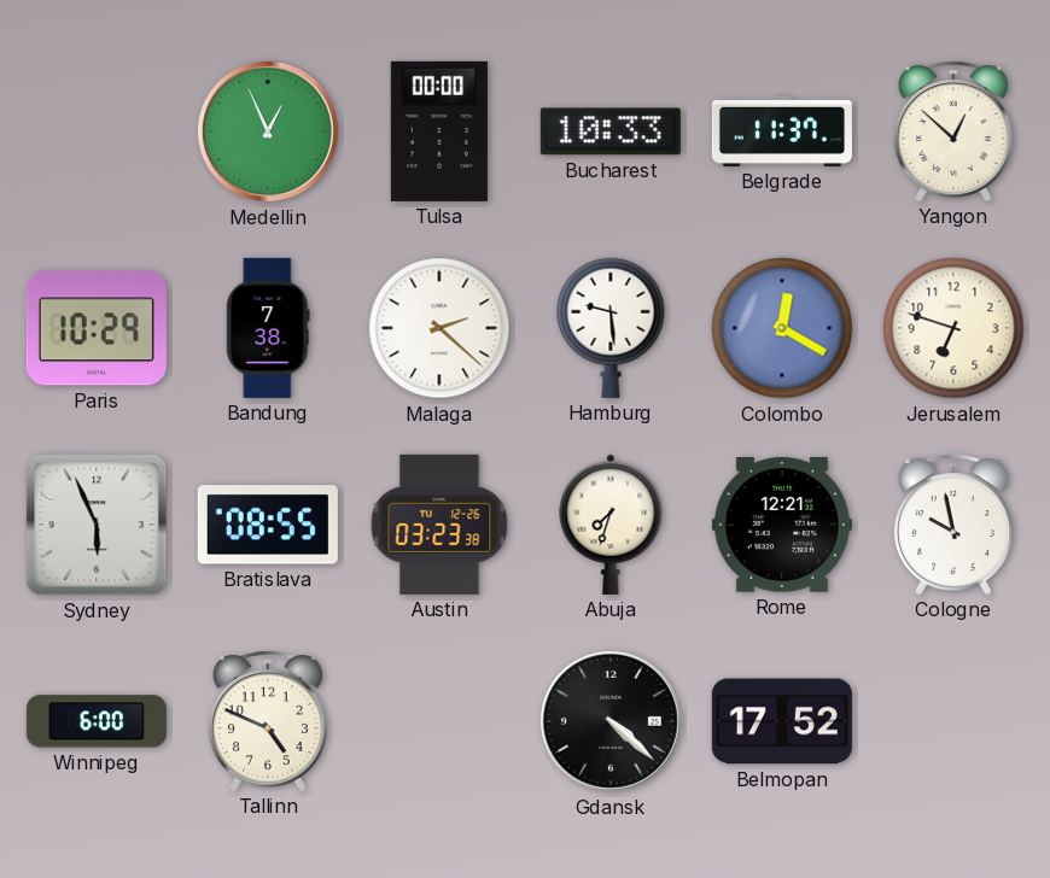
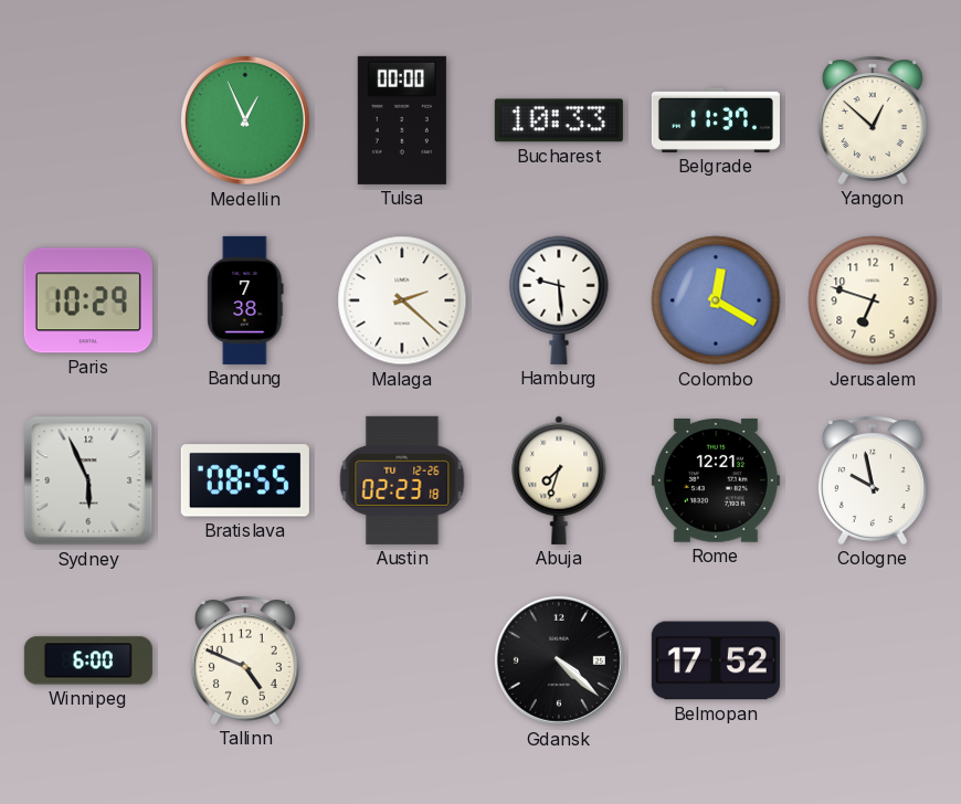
Austin: 03:23 -> 02:23 (402, 480)
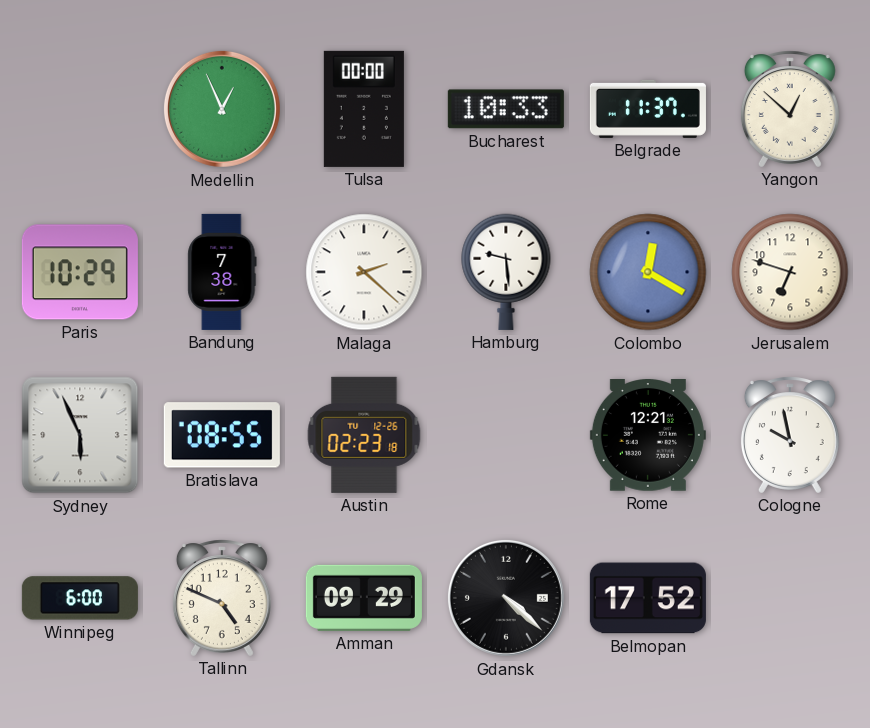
Abuja: 7:33 -> none (559, 480)
Amman: none -> 09:29 (364, 598)
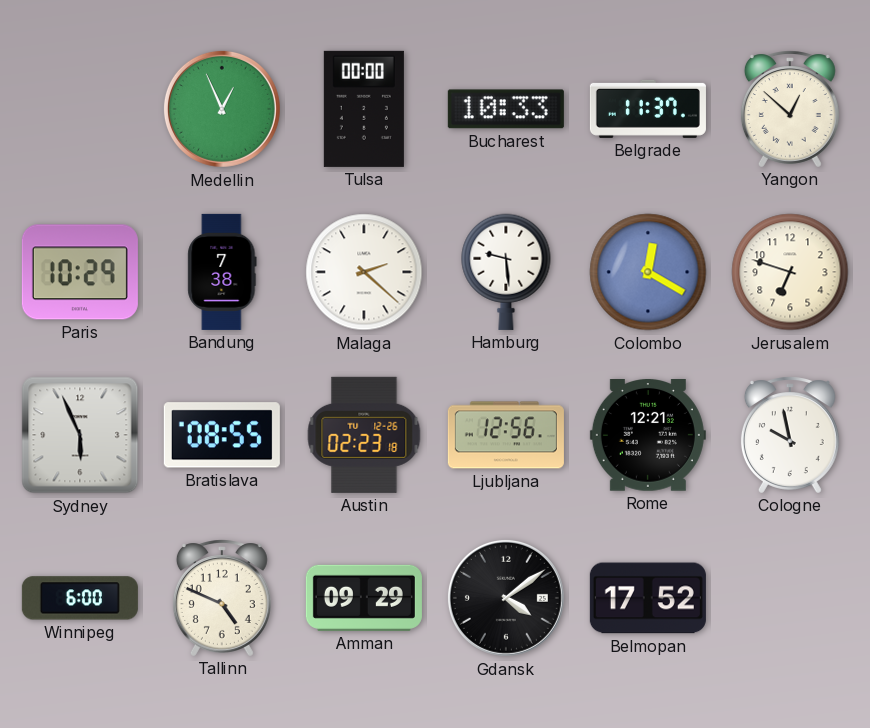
Ljubljana: none -> 12:56 (506, 435)
Gdansk: 4:22 -> 4:09 (506, 598)
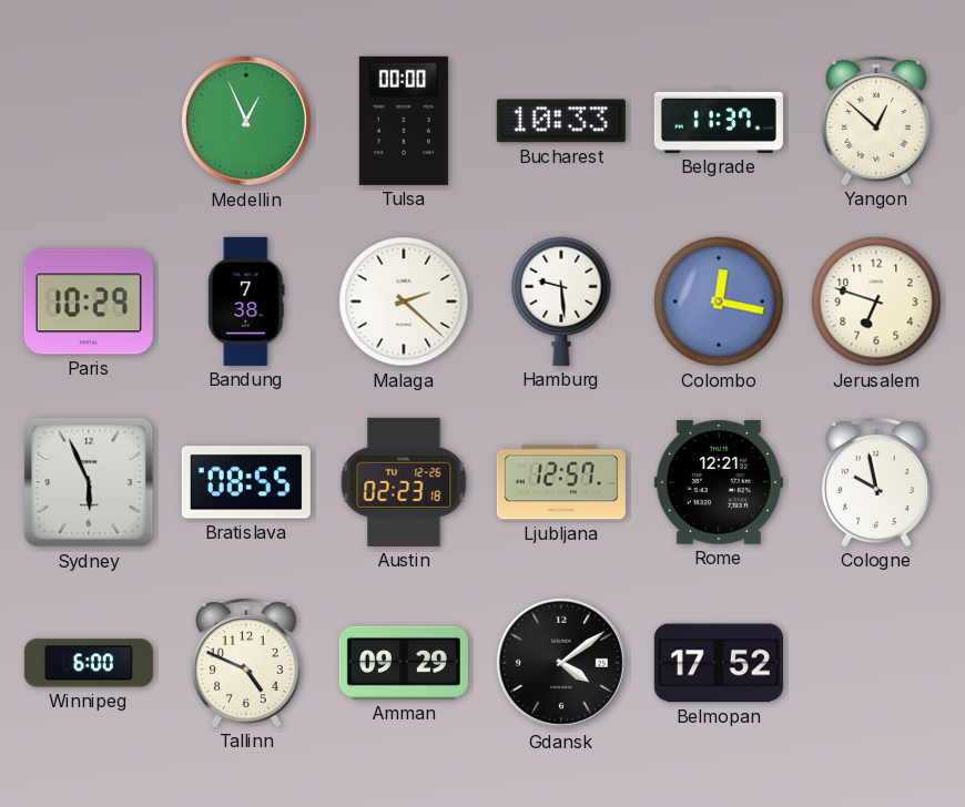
Colombo: 12:20 -> 12:17 (719, 302)
Ljubljana: 12:56 -> 12:57 (561, 482)
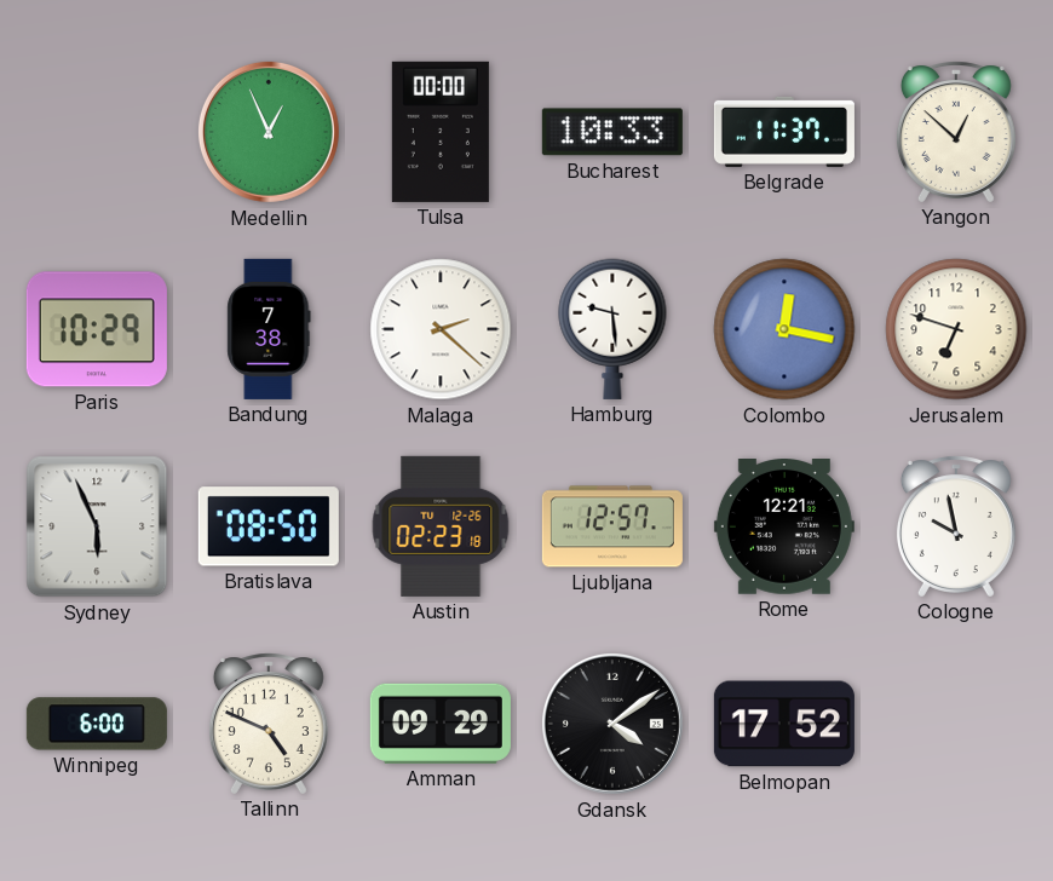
Bratislava: 08:55 -> 08:50 (269, 526)
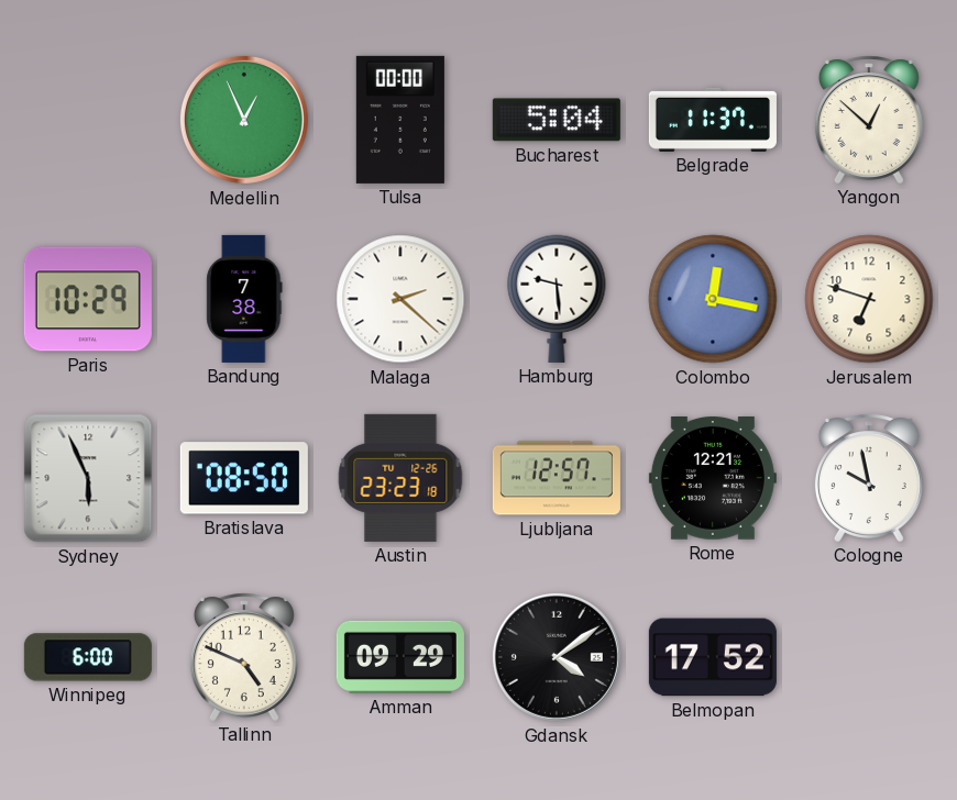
Bucharest: 10:33 -> 5:04 (557, 120)
Austin: 02:23 -> 23:23 (400, 478)
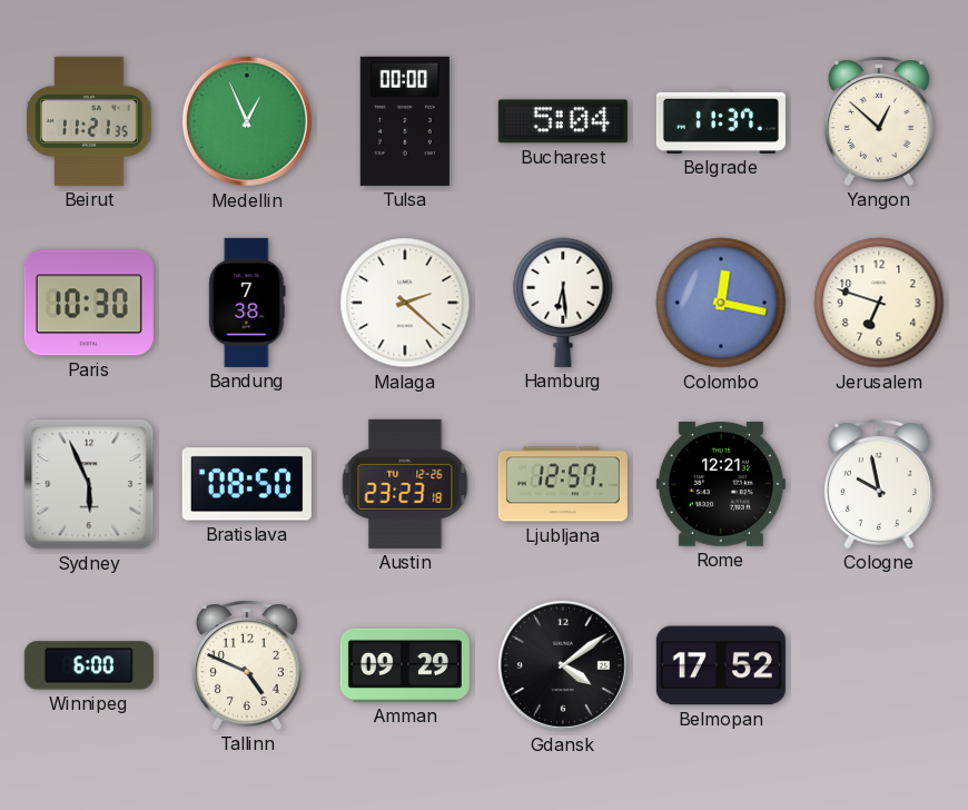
Beirut: none -> 11:21 (89, 121)
Paris: 10:29 -> 10:30 (89, 303)
Hamburg: 9:29 -> 6:29 (563, 303)
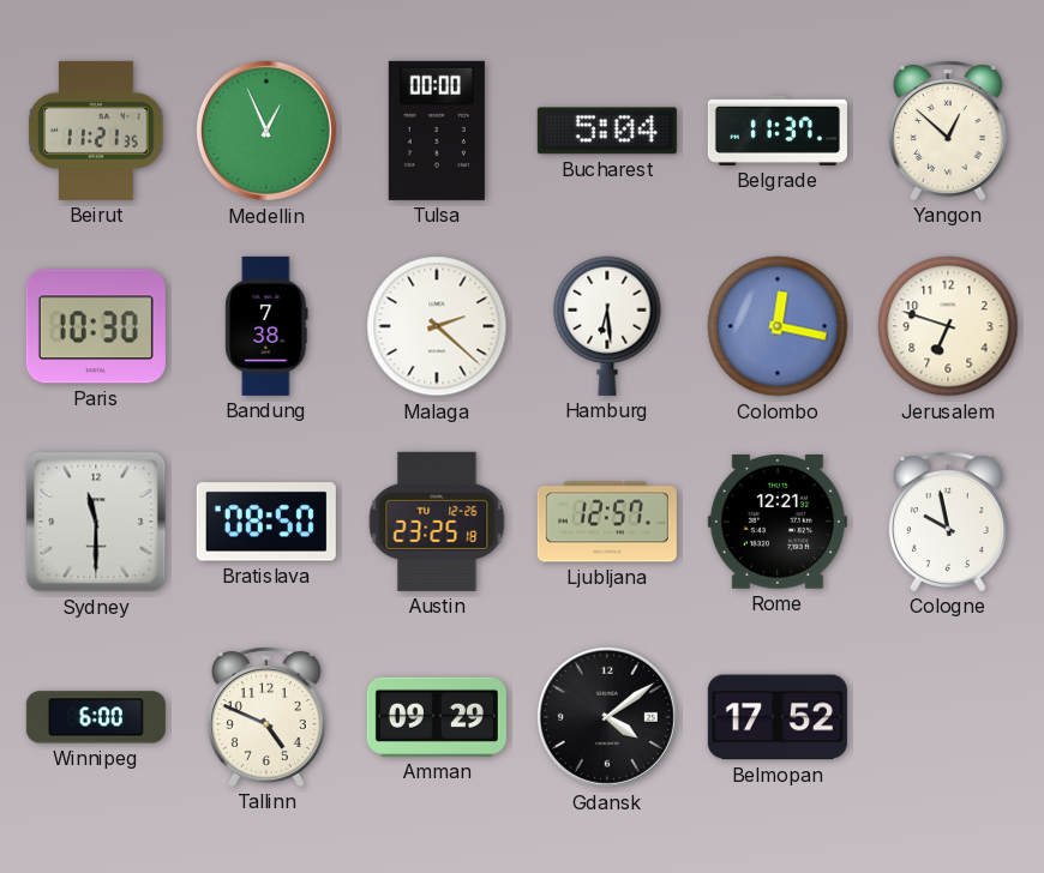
Sydney: 5:56 -> 11:30 (96, 522)
Austin: 23:23 -> 23:25 (437, 522)
